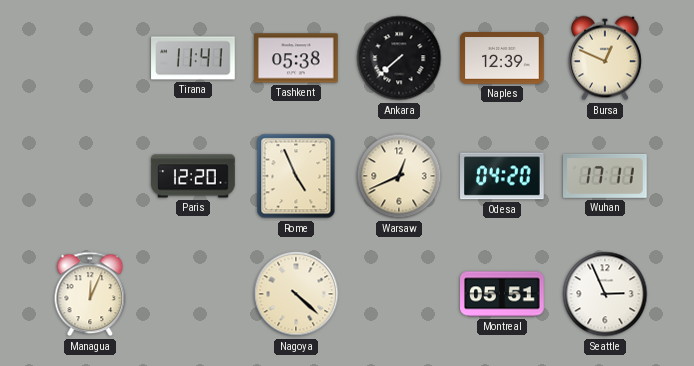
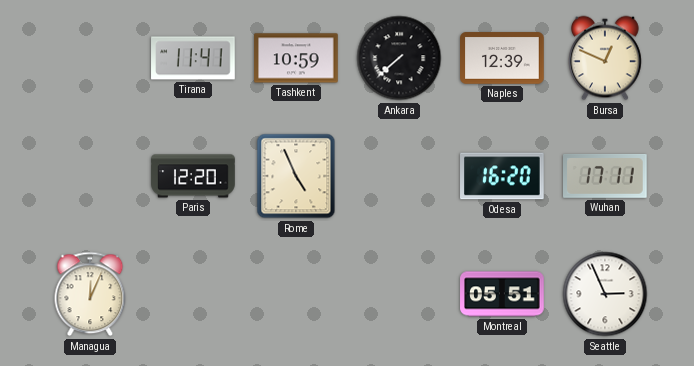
Tashkent: 05:38 -> 10:59 (296, 58)
Warsaw: 12:41 -> none (399, 176)
Odesa: 04:20 -> 16:20 (502, 176)
Nagoya: 4:22 -> none (296, 294)
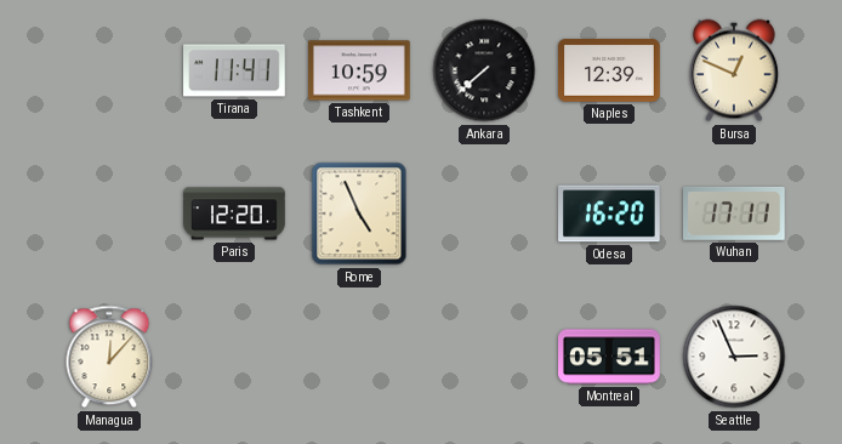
Managua: 12:04 -> 12:07 (109, 357)
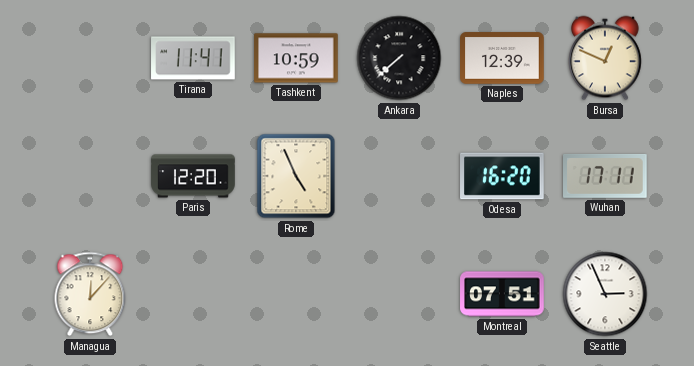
Montreal: 05:51 -> 07:51 (502, 294)
